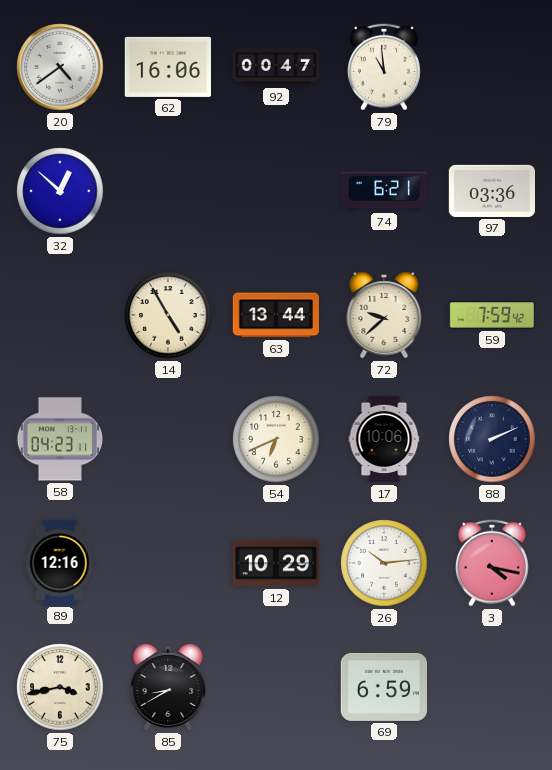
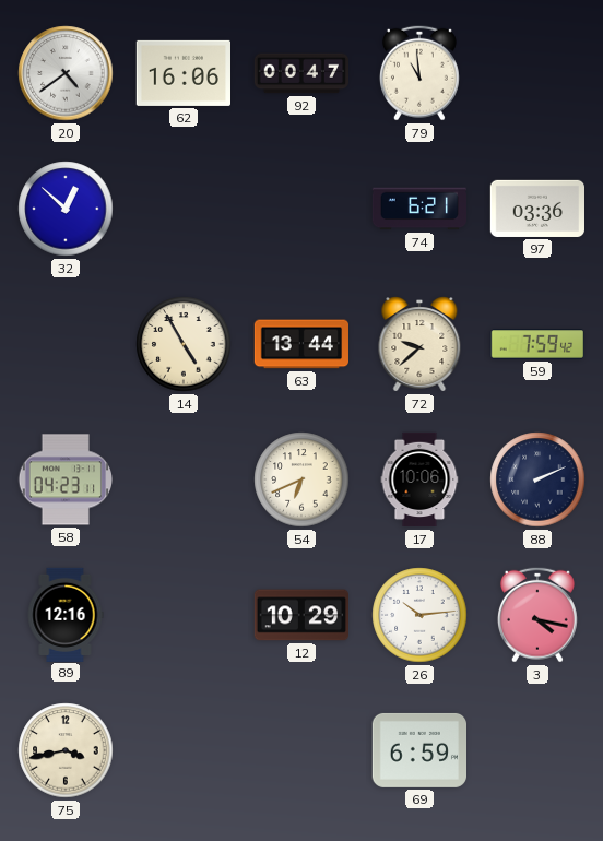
85: 8:40 -> none (168, 688)
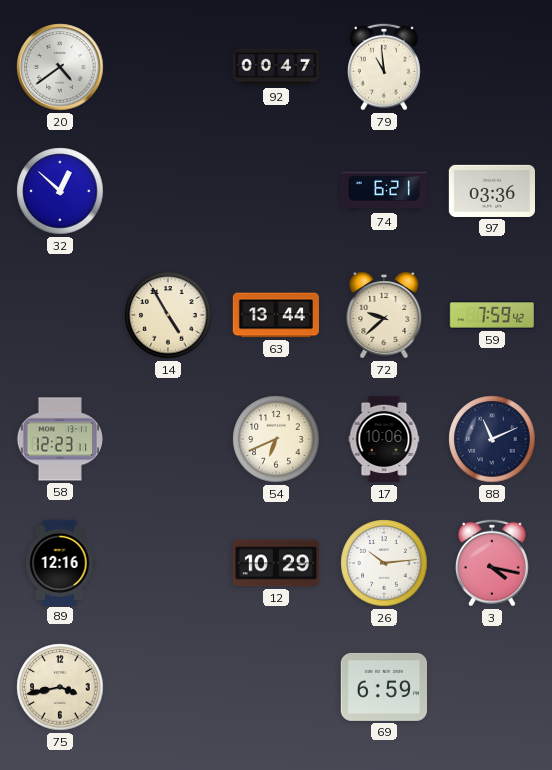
62: 16:06 -> none (182, 73)
58: 04:23 -> 12:23 (59, 439)
88: 2:11 -> 11:11 (492, 439)
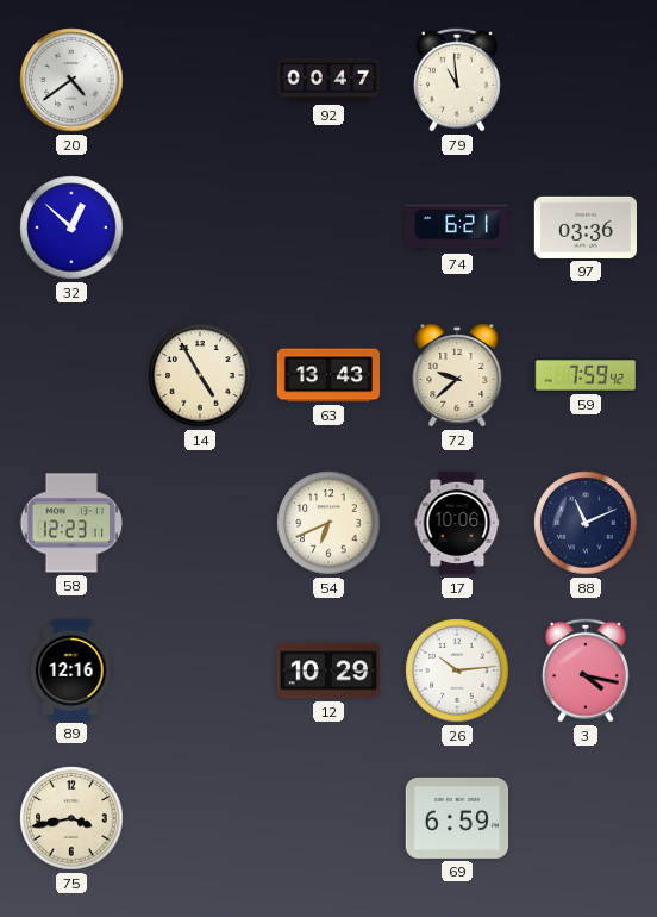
63: 13:44 -> 13:43 (327, 375)
